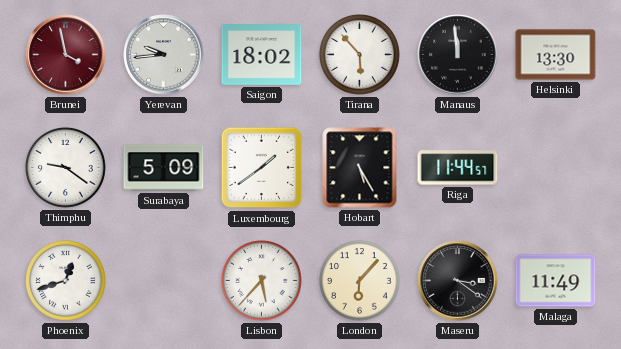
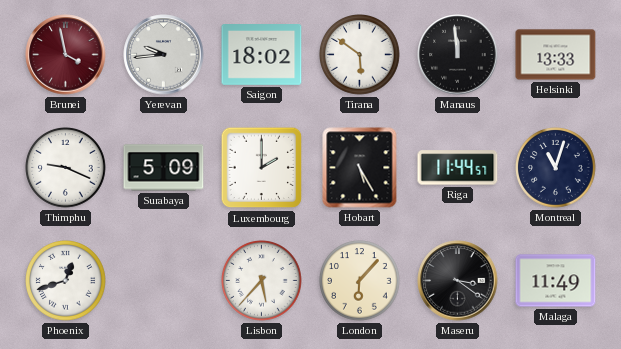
Tirana: 5:53 -> 5:51 (360, 55)
Helsinki: 13:30 -> 13:33 (556, 55)
Thimphu: 9:21 -> 9:19 (66, 168)
Luxembourg: 1:39 -> 2:00 (262, 168)
Montreal: none -> 11:03 (556, 168)
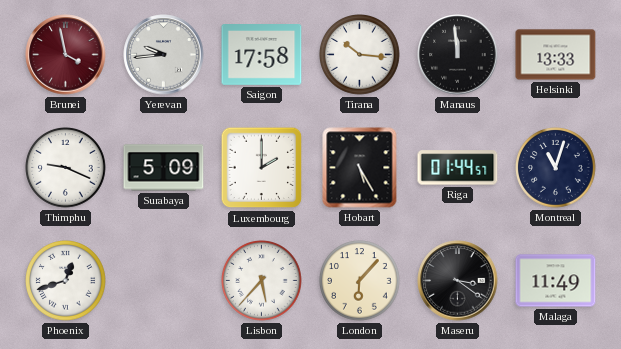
Saigon: 18:02 -> 17:58 (262, 55)
Tirana: 5:51 -> 10:16 (360, 55)
Riga: 11:44 -> 01:44 (458, 168)
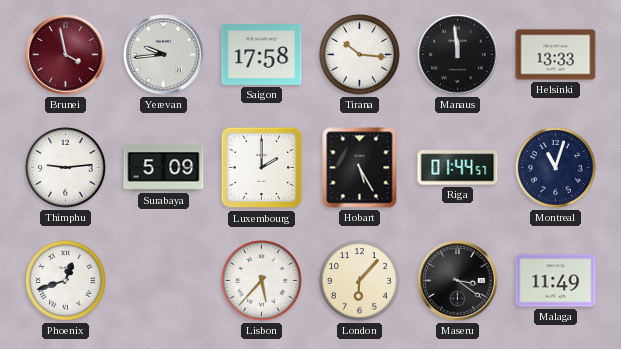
Thimphu: 9:19 -> 9:14 (66, 168)
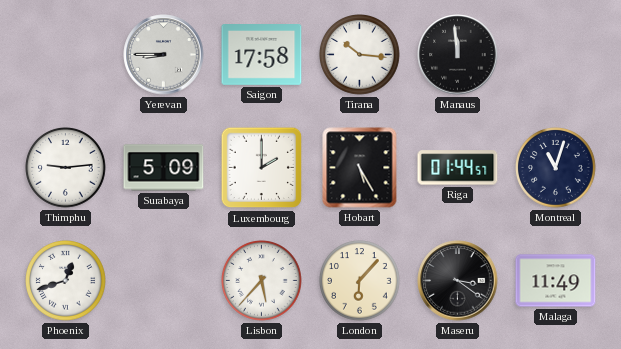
Brunei: 3:58 -> none (66, 55)
Yerevan: 9:44 -> 8:45 (164, 55)
Helsinki: 13:33 -> none (556, 55)
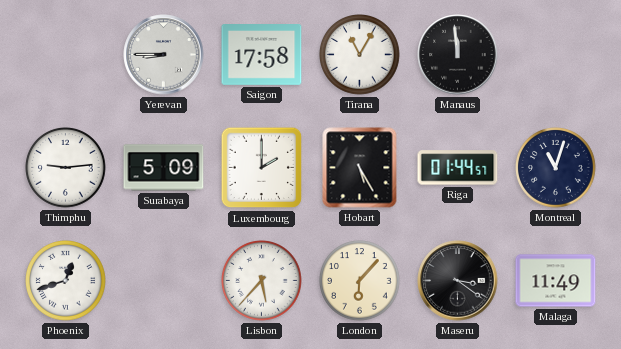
Tirana: 10:16 -> 11:05 (360, 55)
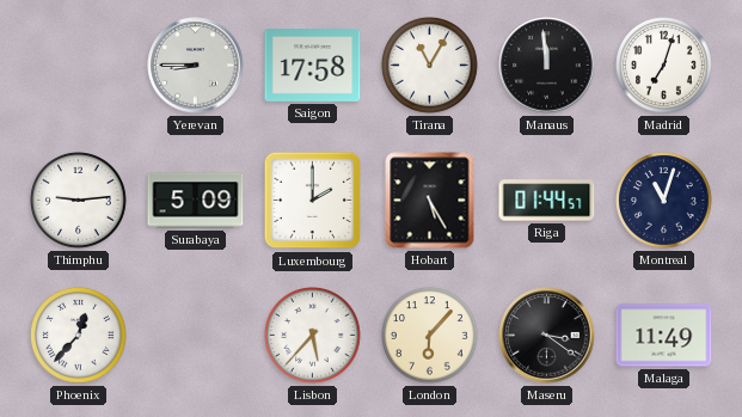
Madrid: none -> 7:03 (664, 66)
Phoenix: 12:42 -> 12:37 (79, 336)
